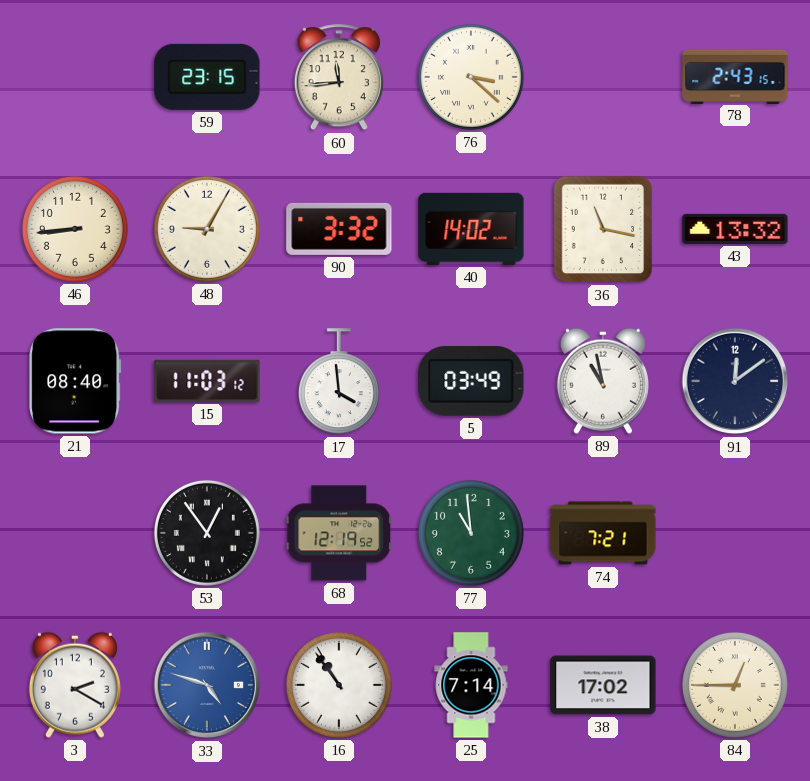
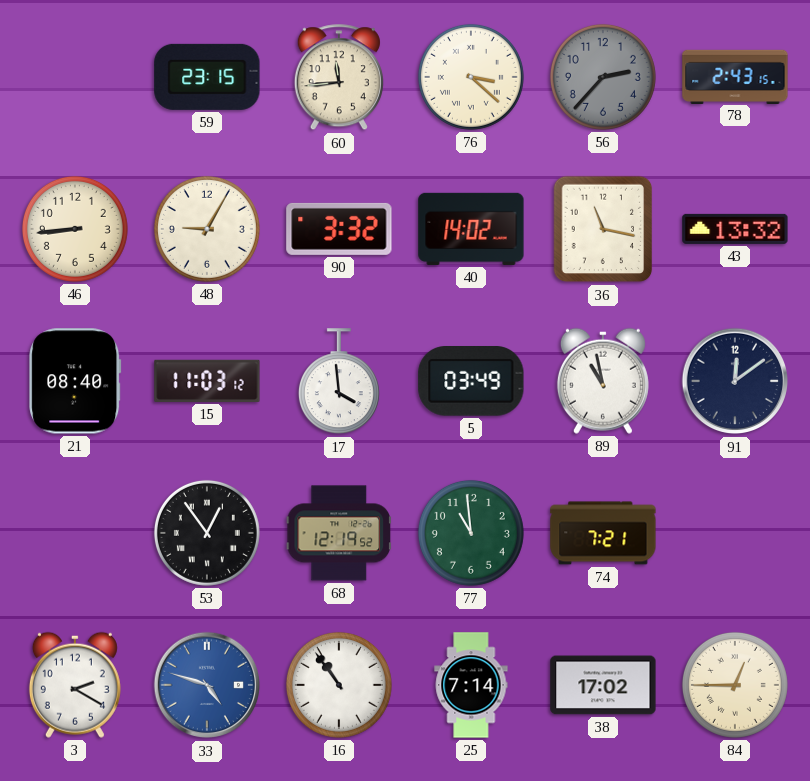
56: none -> 2:37 (603, 77)
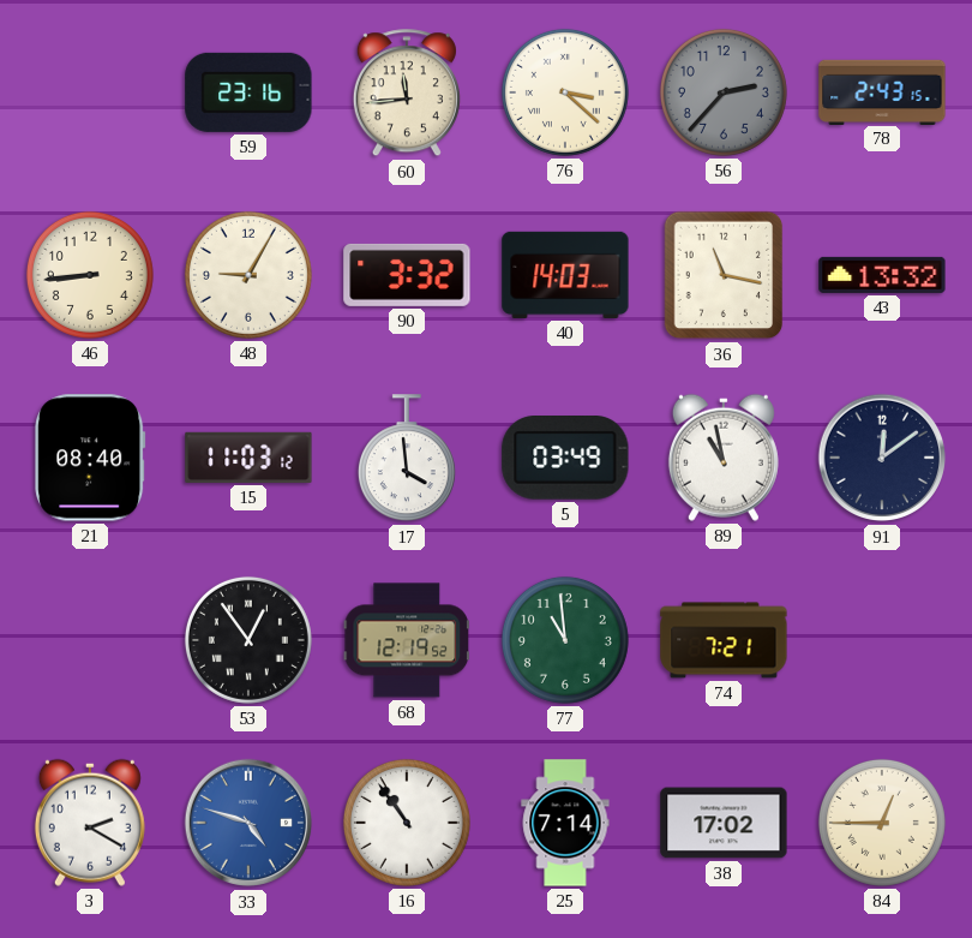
59: 23:15 -> 23:16 (248, 92)
40: 14:02 -> 14:03 (565, 275)
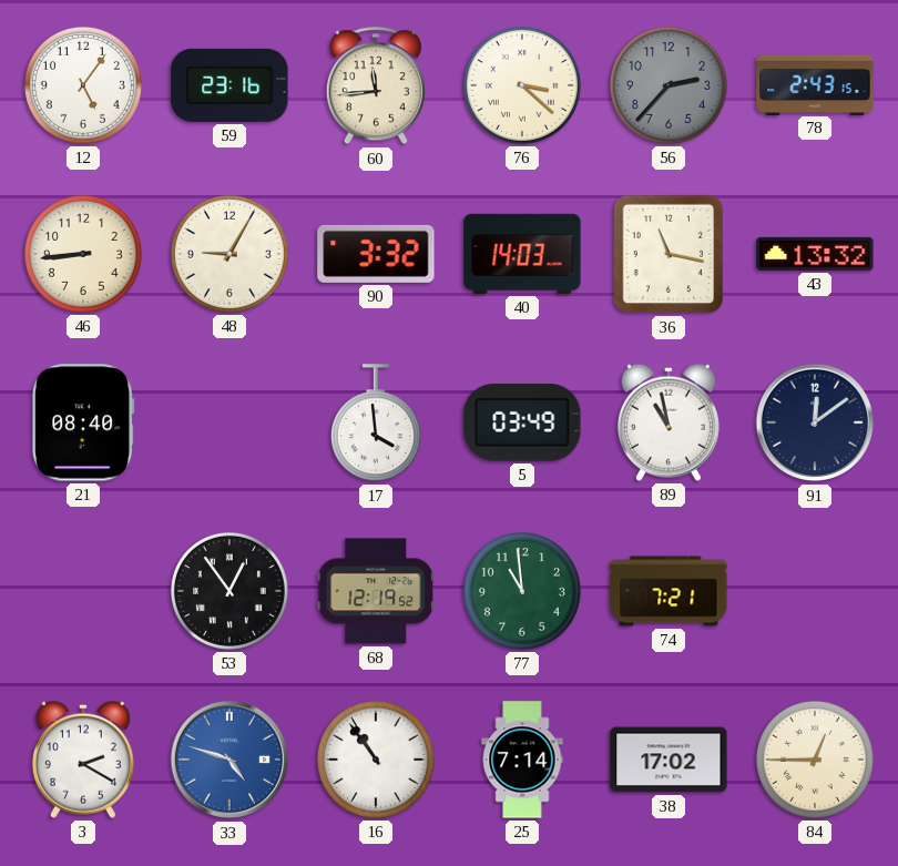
12: none -> 5:06 (83, 85)
15: 11:03 -> none (248, 458)
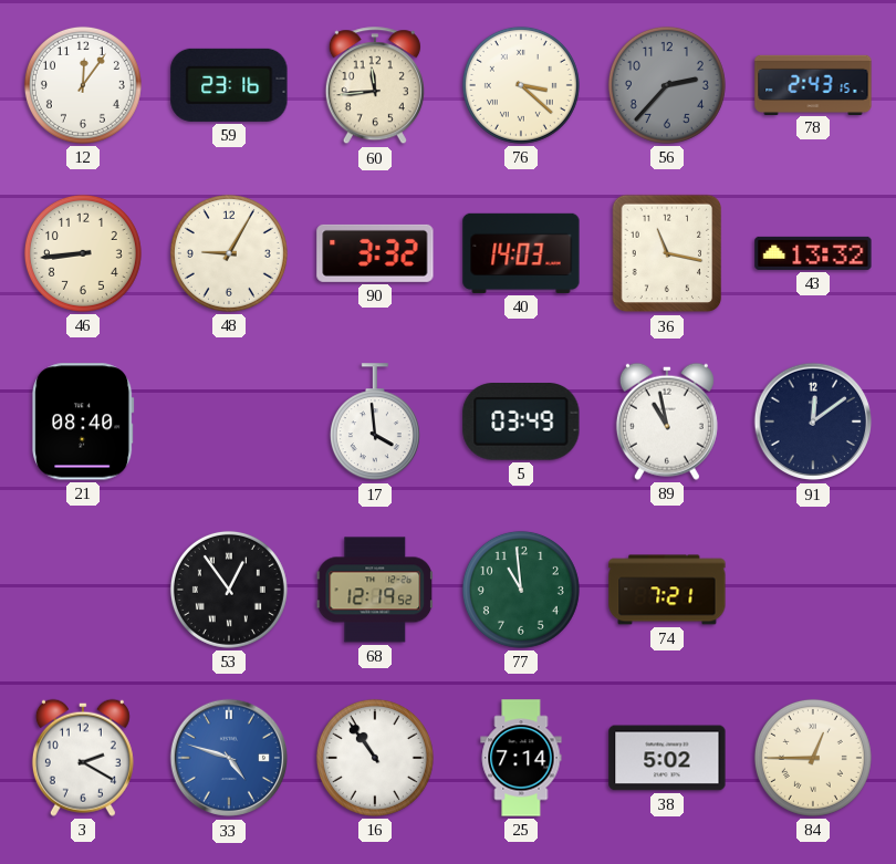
12: 5:06 -> 12:06 (83, 85)
38: 17:02 -> 5:02 (667, 758)
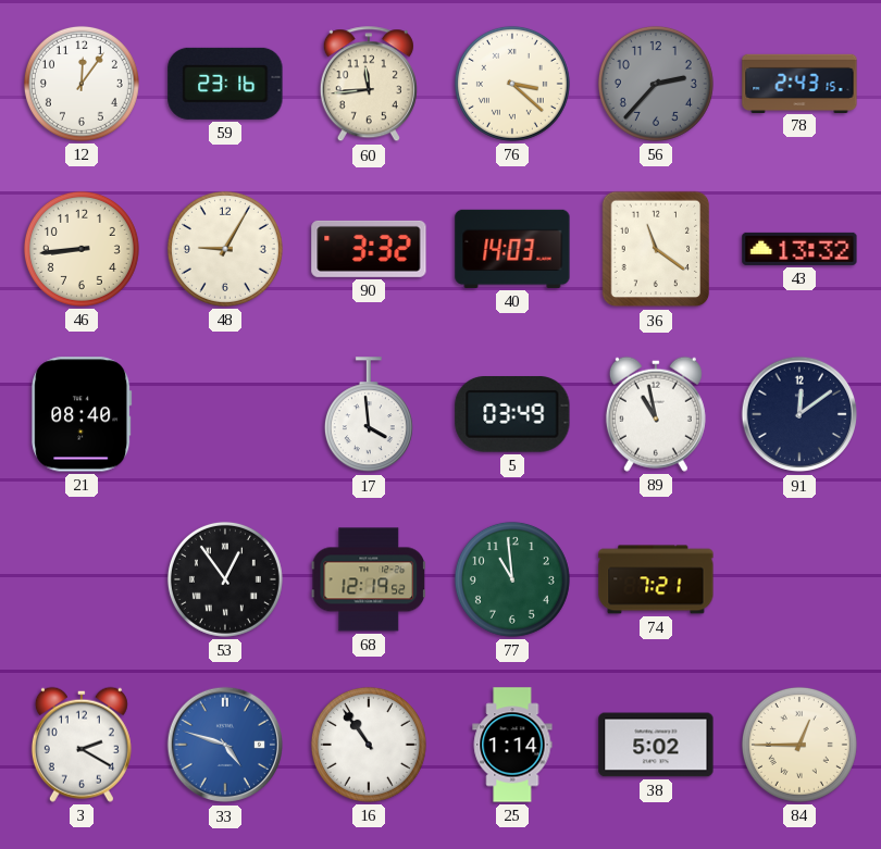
36: 11:17 -> 11:21 (656, 249)
25: 7:14 -> 1:14 (512, 745)
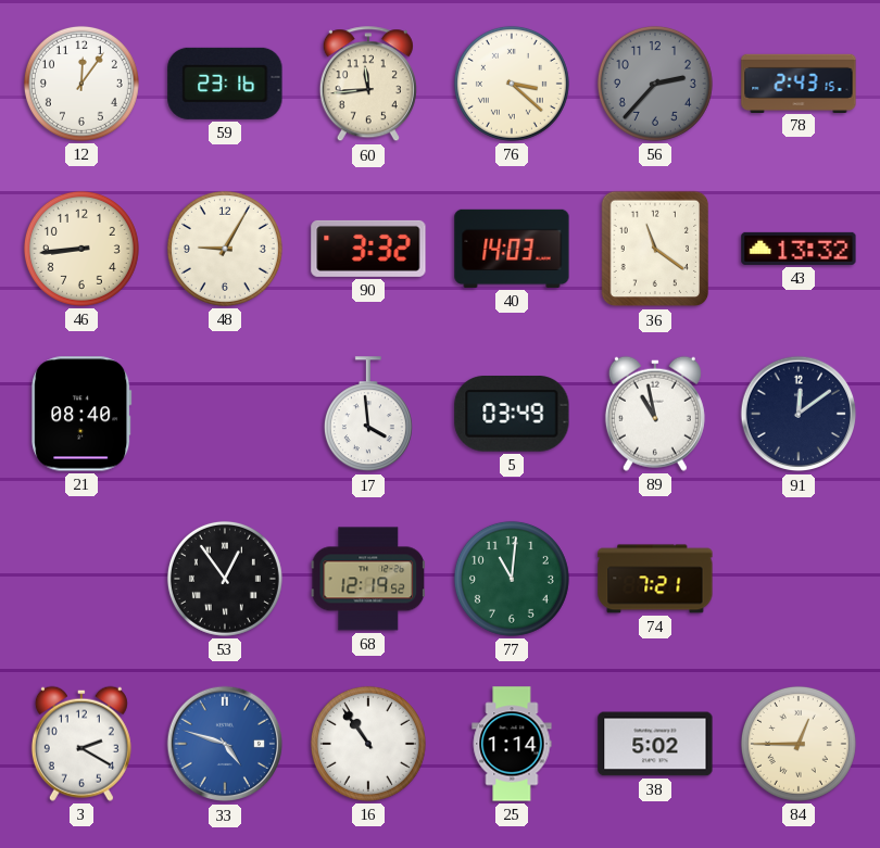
77: 10:59 -> 11:01 (512, 579)
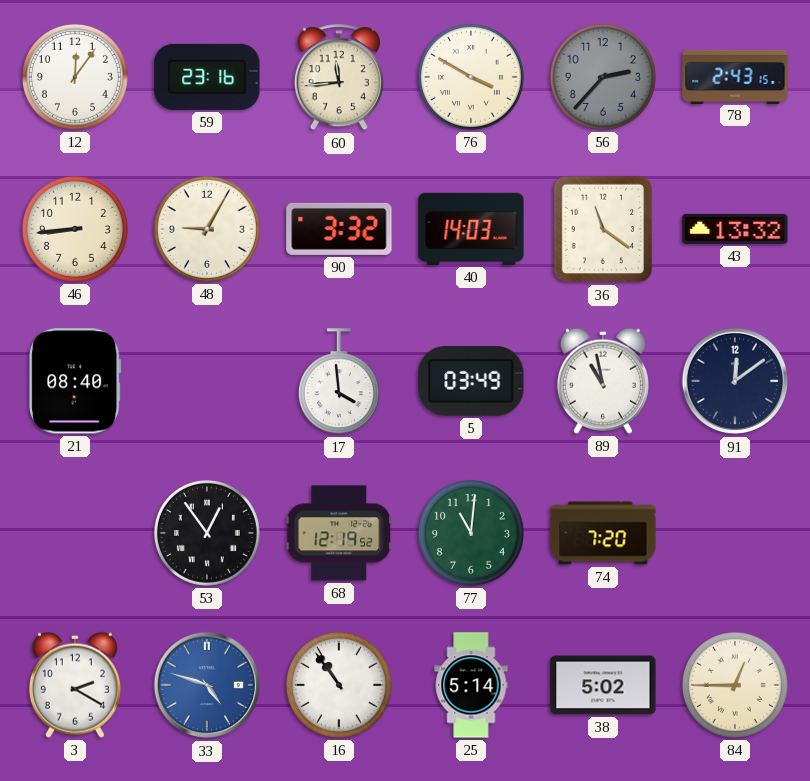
76: 3:22 -> 3:50 (471, 77)
74: 7:21 -> 7:20 (603, 533)
25: 1:14 -> 5:14 (471, 685)
